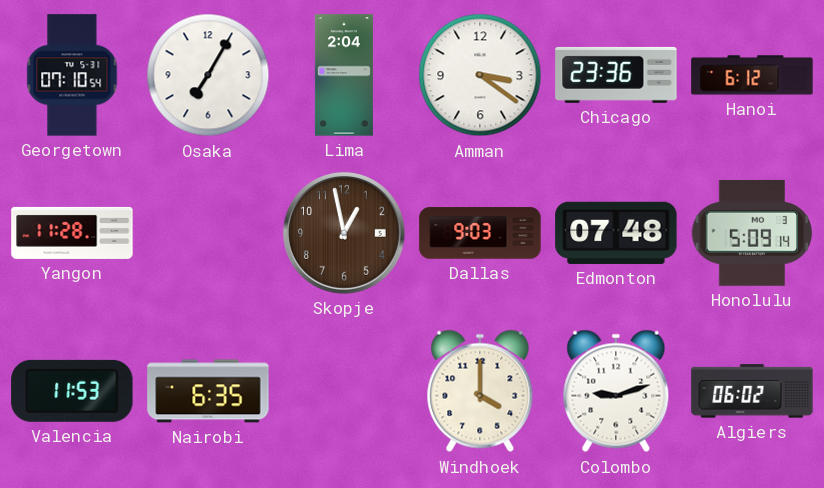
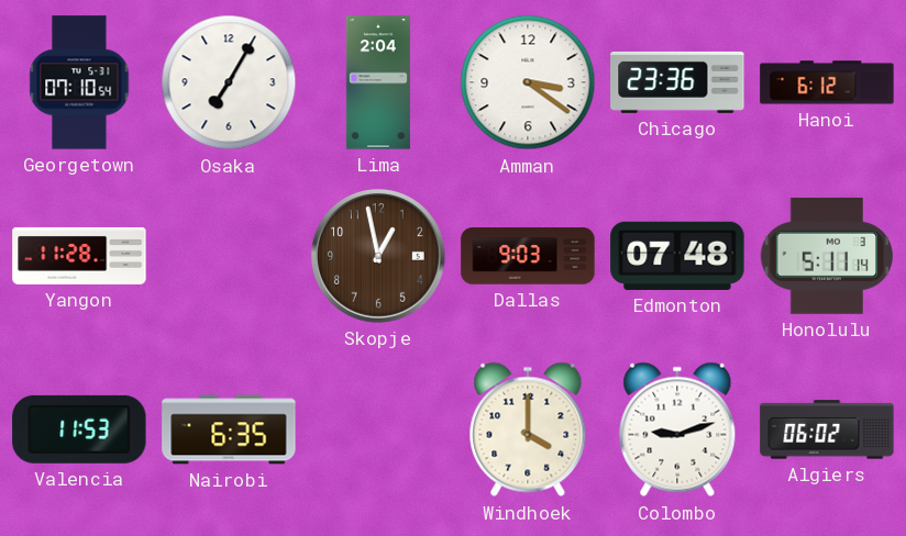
Honolulu: 5:09 -> 5:11 (827, 256)
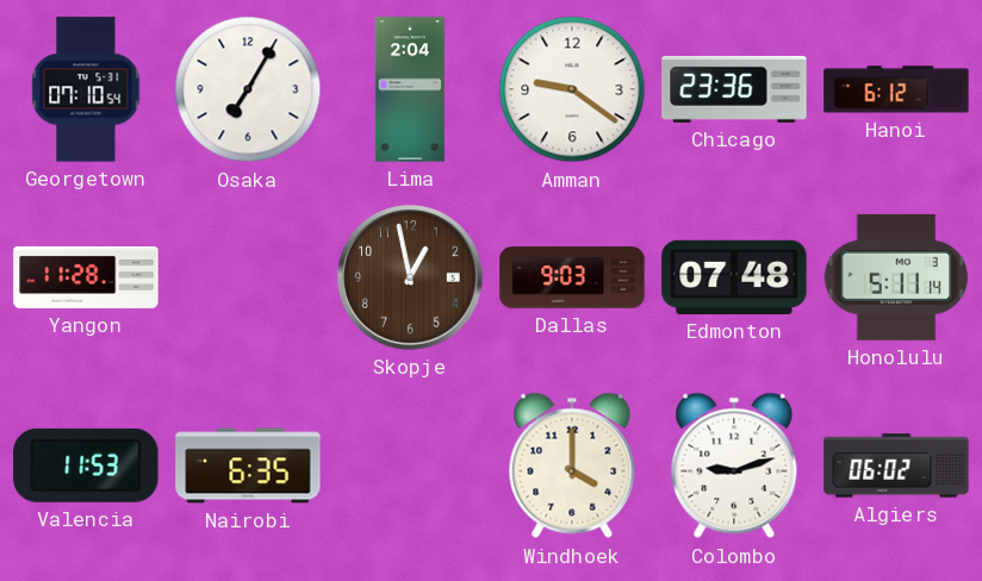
Amman: 3:21 -> 9:21 (572, 89)
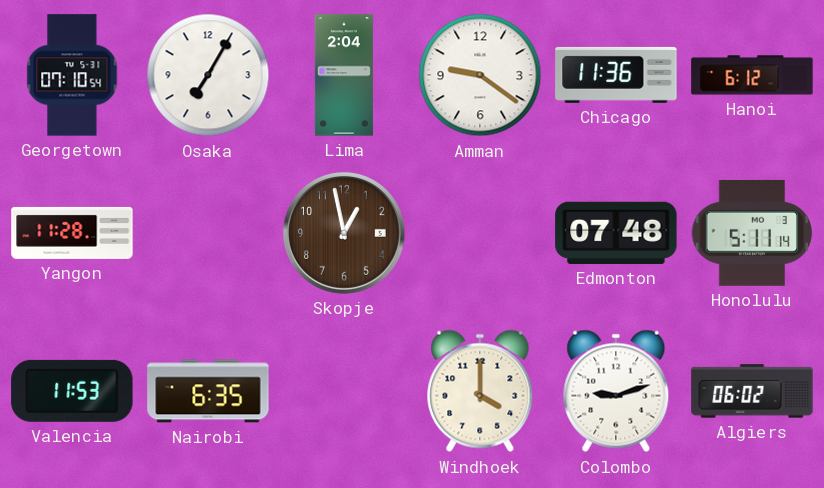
Chicago: 23:36 -> 11:36 (616, 75)
Dallas: 9:03 -> none (572, 277)
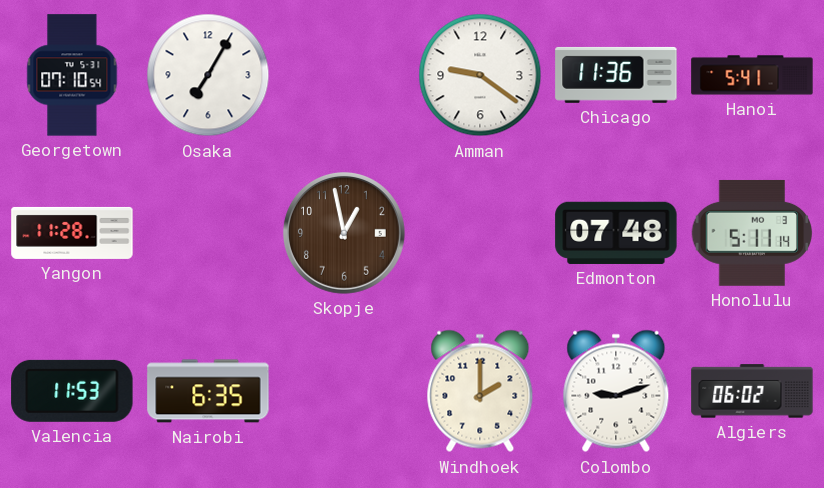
Lima: 2:04 -> none (344, 75)
Hanoi: 6:12 -> 5:41 (752, 75)
Windhoek: 4:00 -> 2:00 (480, 391)
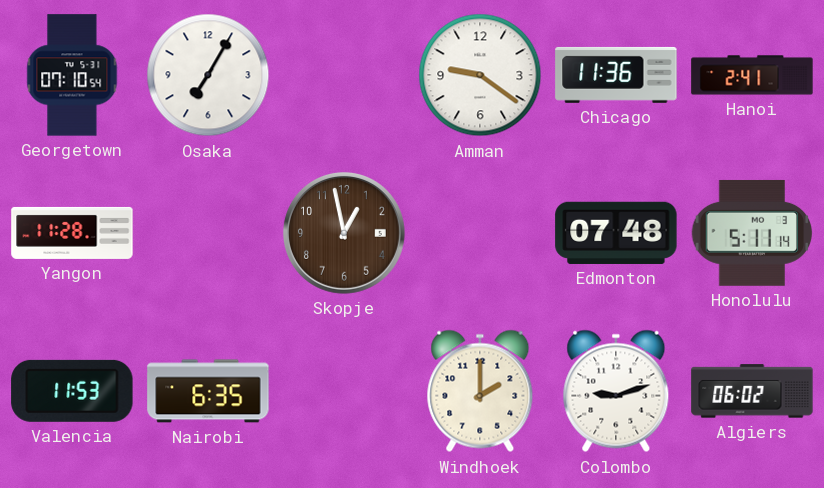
Hanoi: 5:41 -> 2:41 (752, 75)
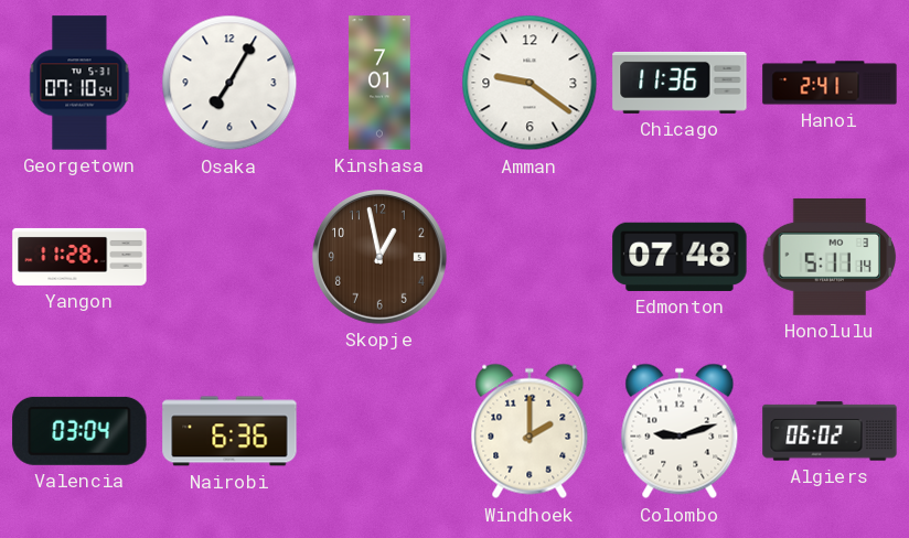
Kinshasa: none -> 7:01 (381, 83)
Valencia: 11:53 -> 03:04 (79, 431)
Nairobi: 6:35 -> 6:36 (229, 431)
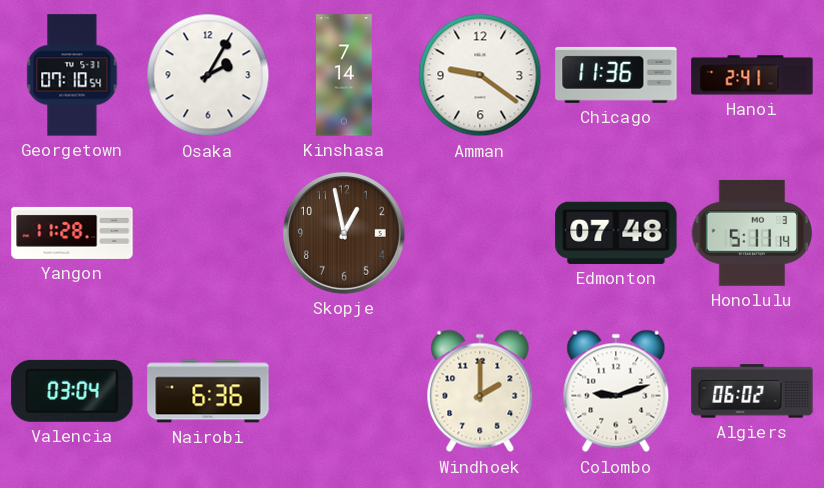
Osaka: 7:05 -> 2:05 (208, 75)
Kinshasa: 7:01 -> 7:14 (345, 75)
